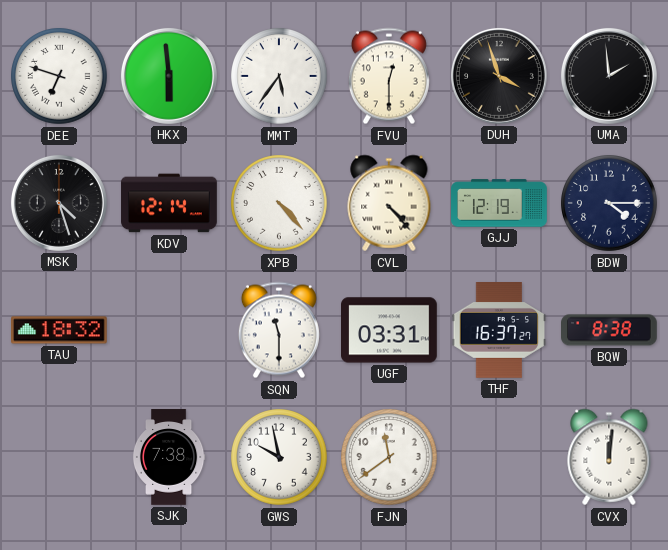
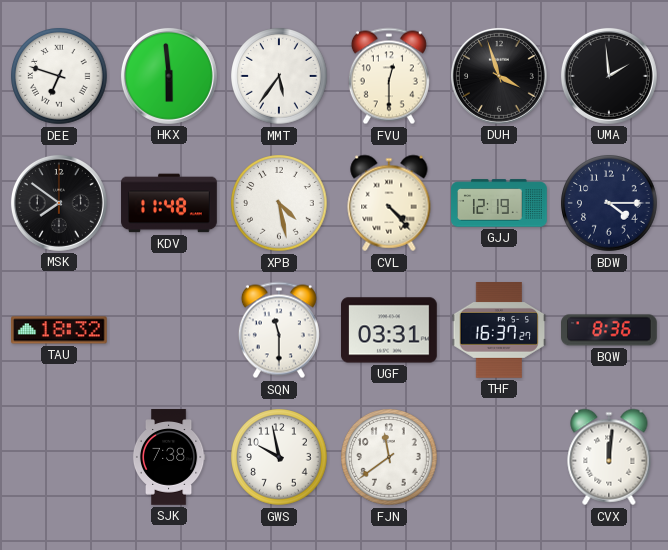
MSK: 4:27 -> 7:51 (59, 203)
KDV: 12:14 -> 11:48 (169, 203)
XPB: 4:23 -> 4:28 (279, 203)
BQW: 8:38 -> 8:36 (610, 330)
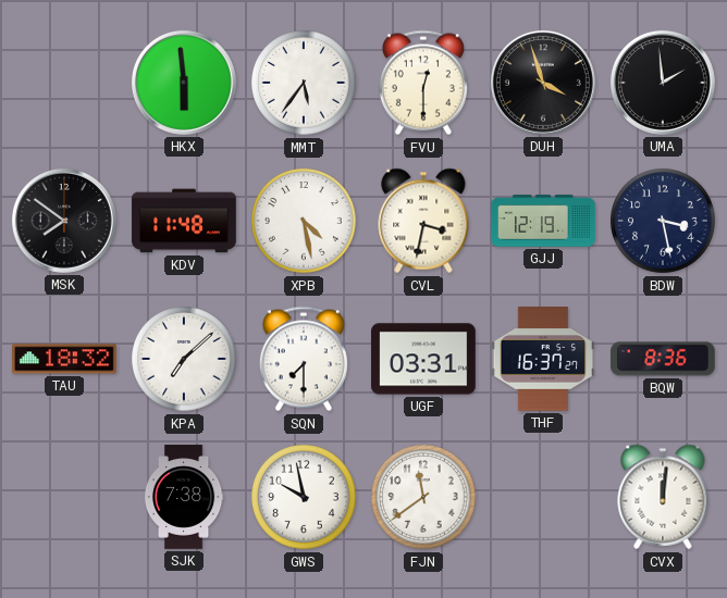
DEE: 6:48 -> none (59, 76)
CVL: 4:23 -> 3:32 (423, 221)
BDW: 4:15 -> 3:28 (663, 221)
KPA: none -> 7:08 (184, 359)
SQN: 11:30 -> 7:30 (304, 359)
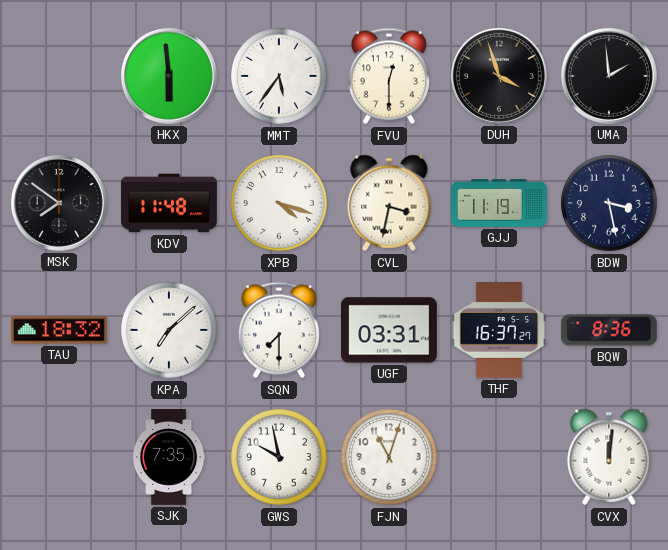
XPB: 4:28 -> 4:18 (279, 203)
GJJ: 12:19 -> 11:19 (499, 203)
SJK: 7:38 -> 7:35 (169, 457)
FJN: 11:39 -> 11:03 (389, 457)
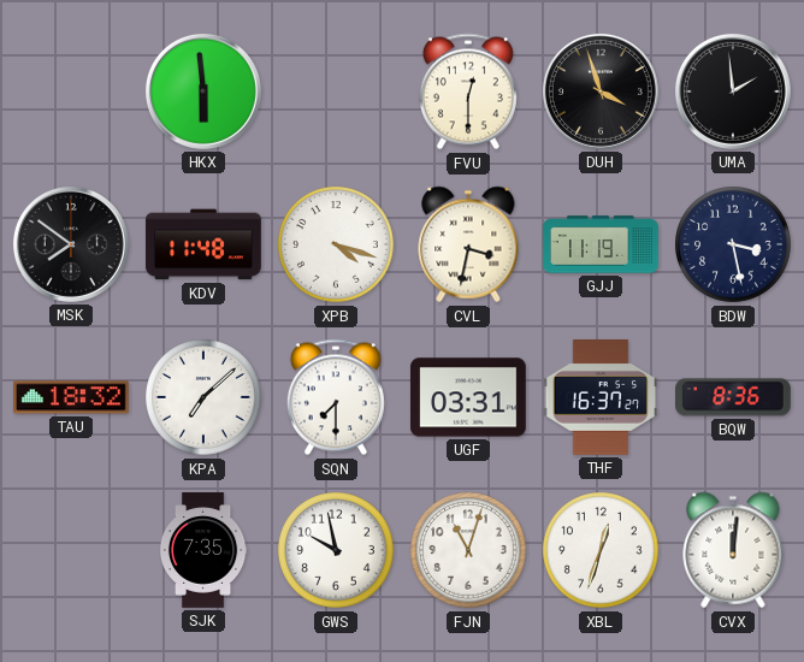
MMT: 5:36 -> none (279, 76)
XBL: none -> 12:33 (601, 550)
